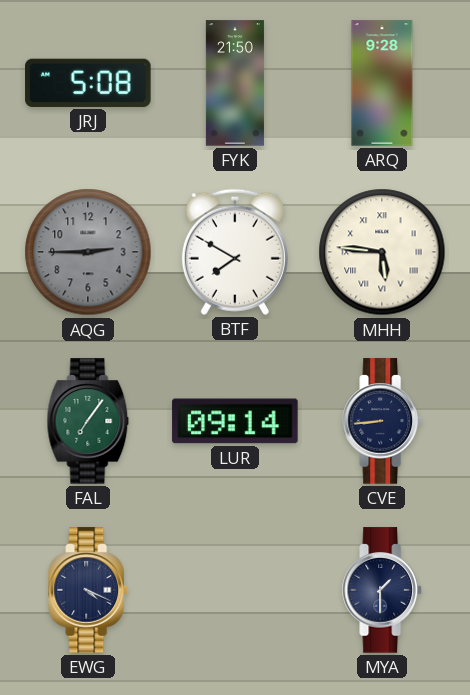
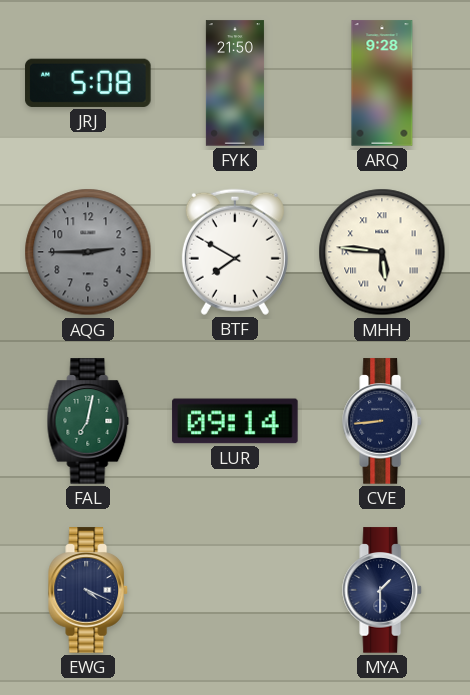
FAL: 7:06 -> 7:02 (88, 421)
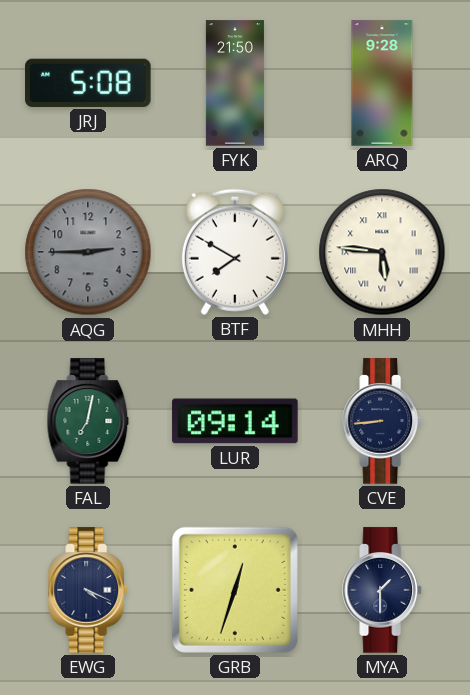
GRB: none -> 12:33 (235, 590)
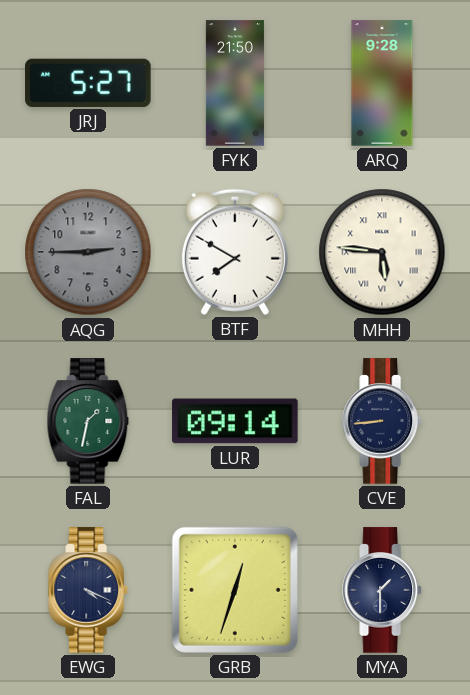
JRJ: 5:08 -> 5:27 (88, 83)
FAL: 7:02 -> 1:32 (88, 421)
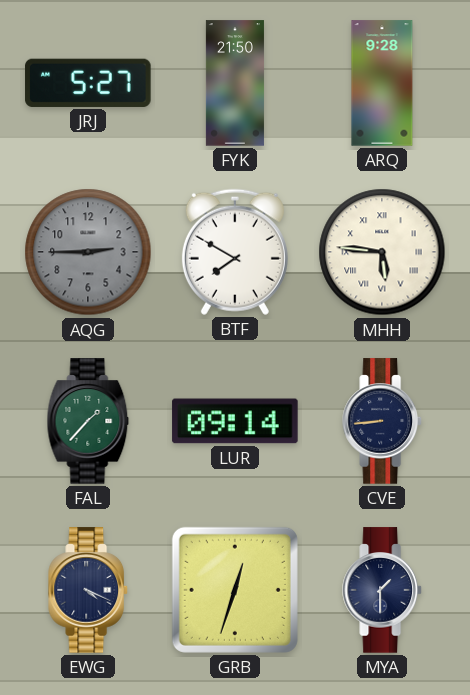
FAL: 1:32 -> 1:37 (88, 421)
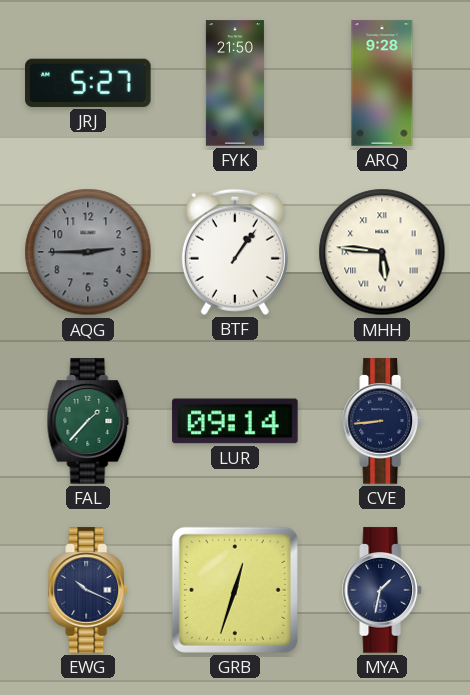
BTF: 7:50 -> 1:06 (235, 252)
EWG: 4:19 -> 10:19 (89, 590)
MYA: 1:30 -> 1:32 (383, 590)
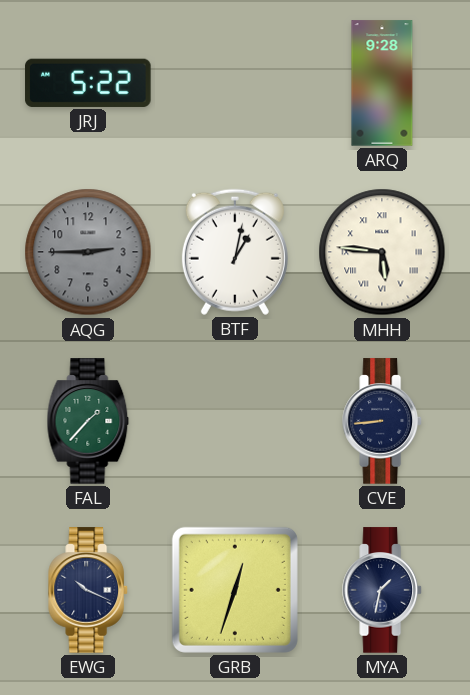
JRJ: 5:27 -> 5:22 (88, 83)
FYK: 21:50 -> none (235, 83)
BTF: 1:06 -> 1:02 (235, 252)
LUR: 09:14 -> none (235, 421)
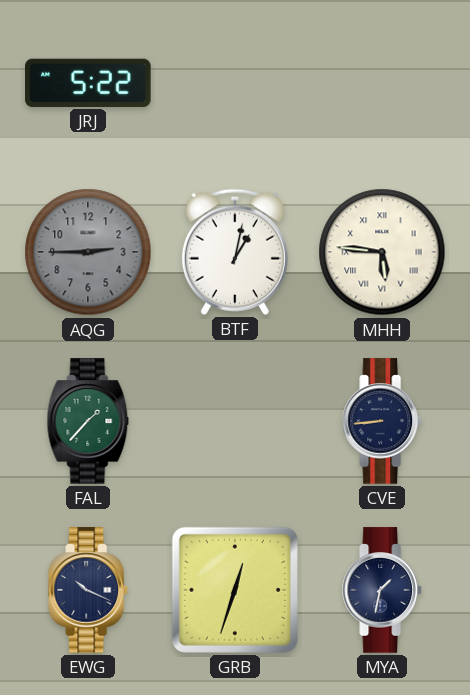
ARQ: 9:28 -> none (382, 83)
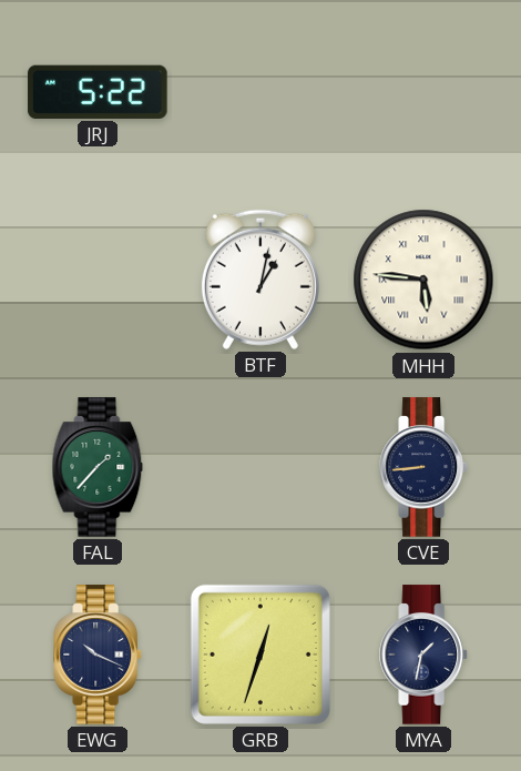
AQG: 2:45 -> none (88, 252)
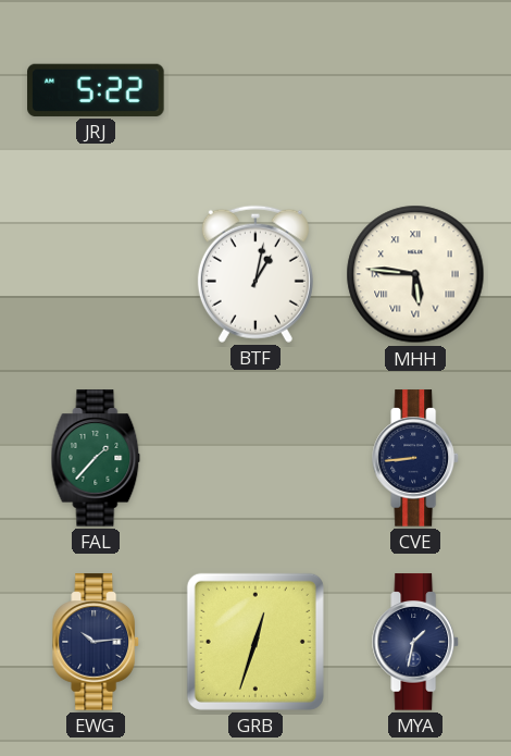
EWG: 10:19 -> 10:14 (97, 642)
